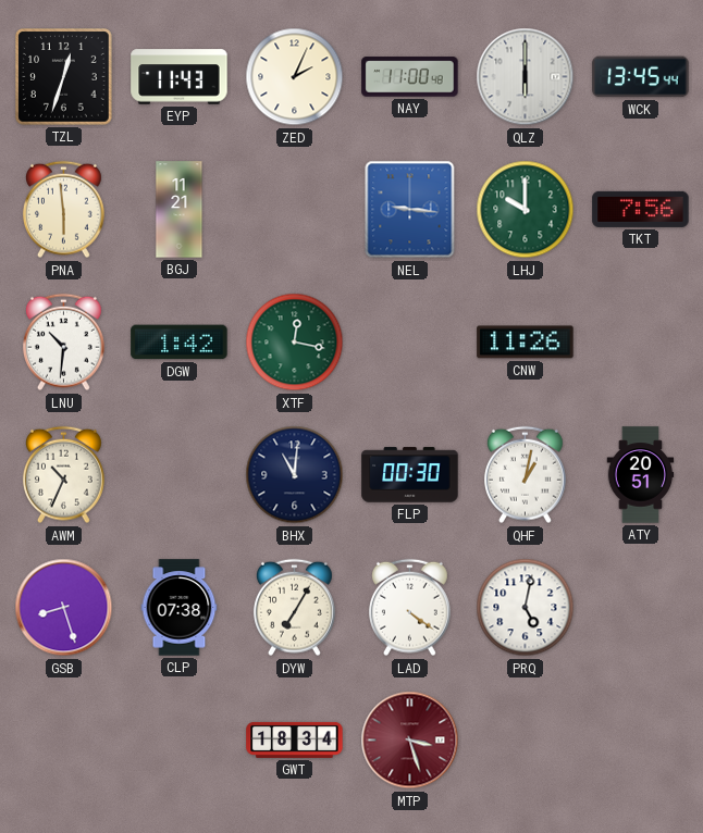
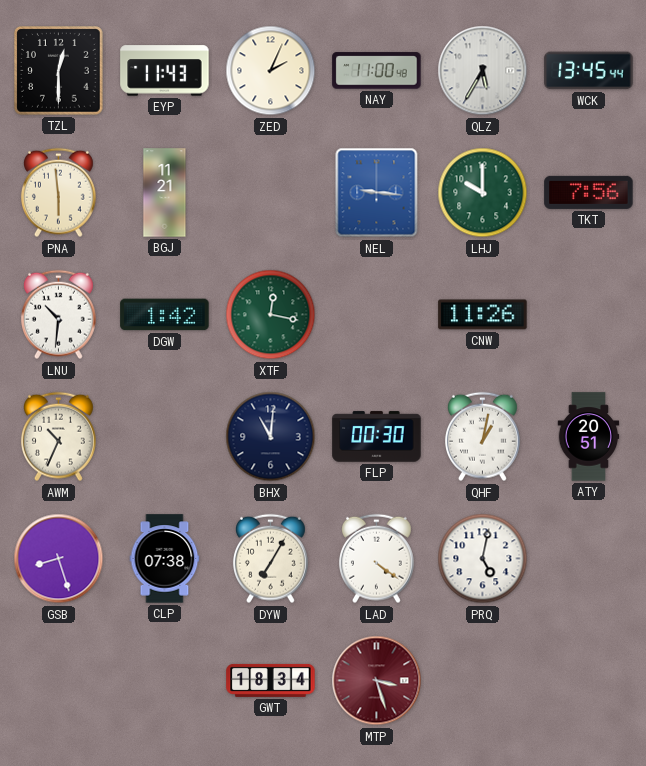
TZL: 12:33 -> 12:30 (59, 71)
QLZ: 6:00 -> 5:35 (483, 71)
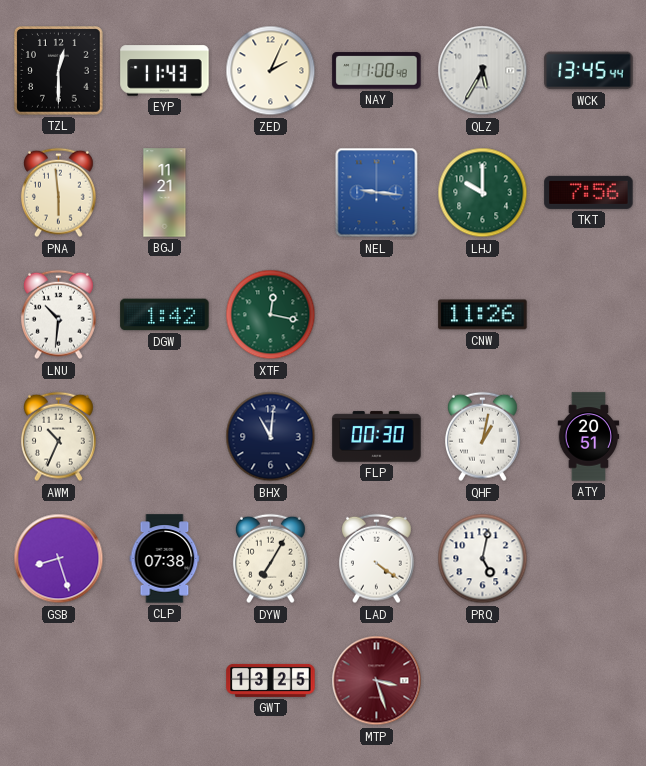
GWT: 18:34 -> 13:25 (271, 680)
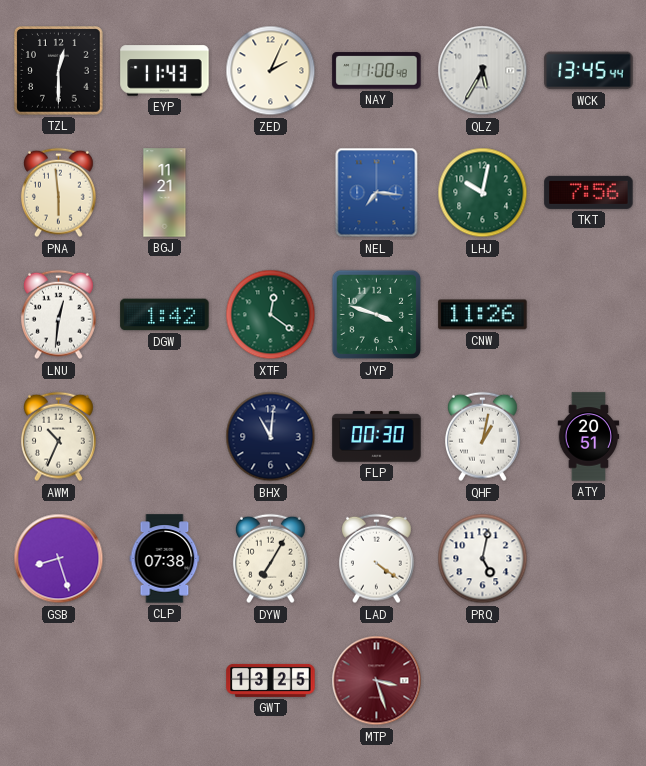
NEL: 9:16 -> 7:16 (377, 193)
LHJ: 10:00 -> 10:02 (483, 193)
LNU: 10:31 -> 12:31 (58, 315)
XTF: 12:17 -> 12:21 (271, 315)
JYP: none -> 3:48 (377, 315)
